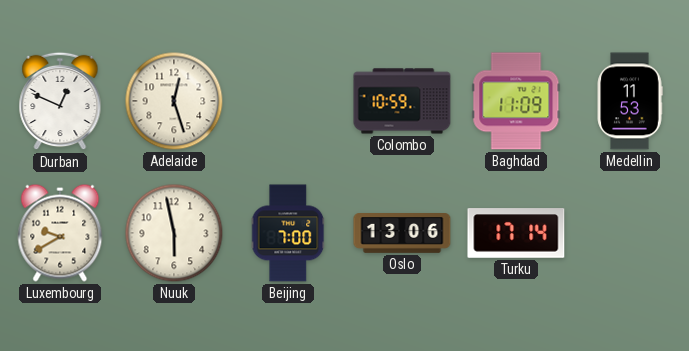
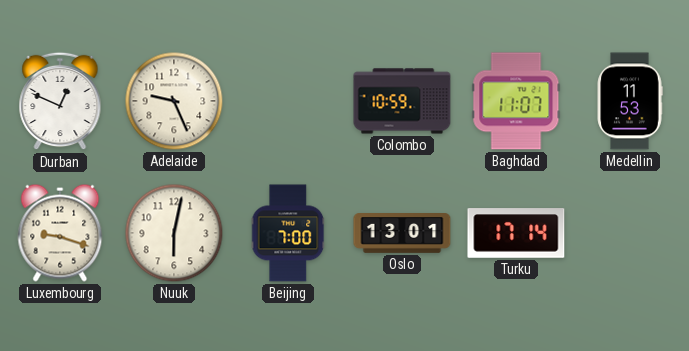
Adelaide: 12:27 -> 9:26 (174, 101)
Baghdad: 11:09 -> 11:07 (516, 101)
Luxembourg: 9:40 -> 9:18 (60, 233)
Nuuk: 5:58 -> 6:02 (174, 233)
Oslo: 13:06 -> 13:01 (402, 234)
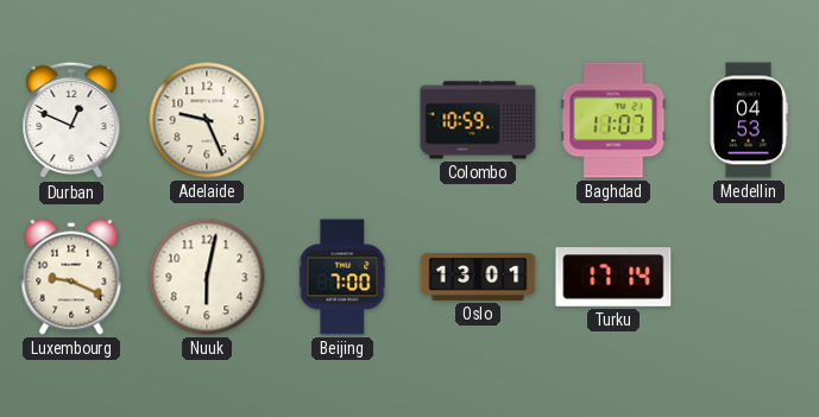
Medellin: 11:53 -> 04:53 (749, 120)
Luxembourg: 9:18 -> 9:19 (71, 277)
